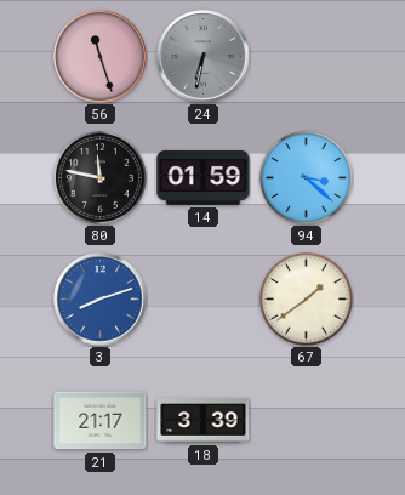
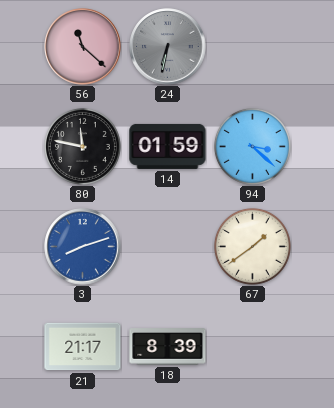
56: 11:27 -> 11:22 (83, 47)
18: 3:39 -> 8:39 (168, 347)
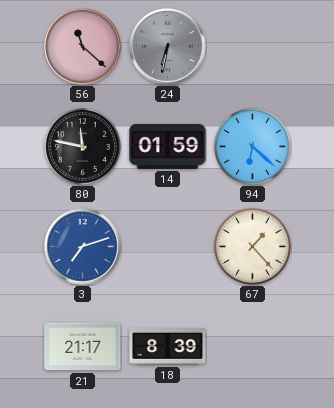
94: 3:22 -> 6:22 (252, 146)
3: 8:12 -> 7:12 (83, 247)
67: 1:39 -> 1:23 (252, 246)
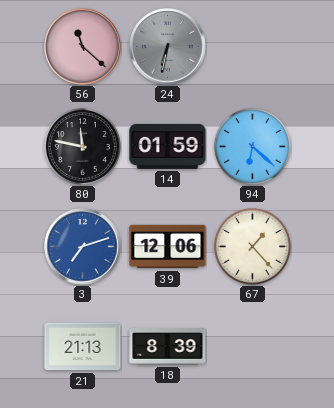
39: none -> 12:06 (168, 247)
21: 21:17 -> 21:13 (83, 347)
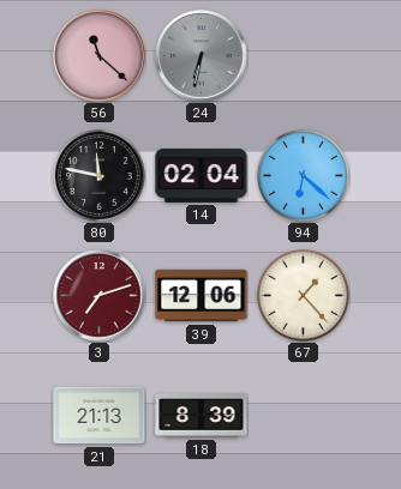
14: 01:59 -> 02:04 (202, 175)
3 dial: blue -> burgundy (100, 296)
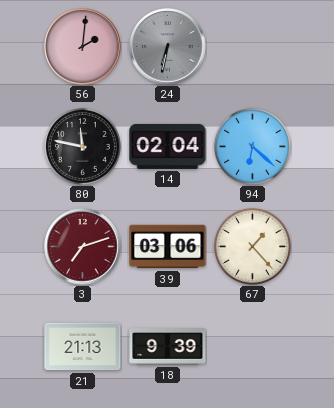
56: 11:22 -> 2:01 (83, 47)
39: 12:06 -> 03:06 (168, 247)
18: 8:39 -> 9:39 (168, 347)
